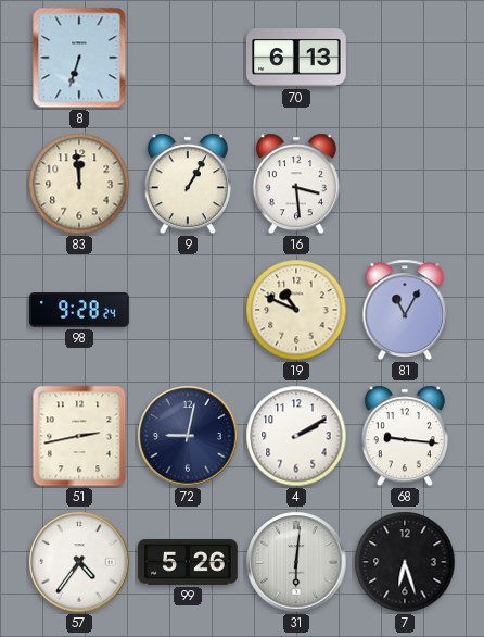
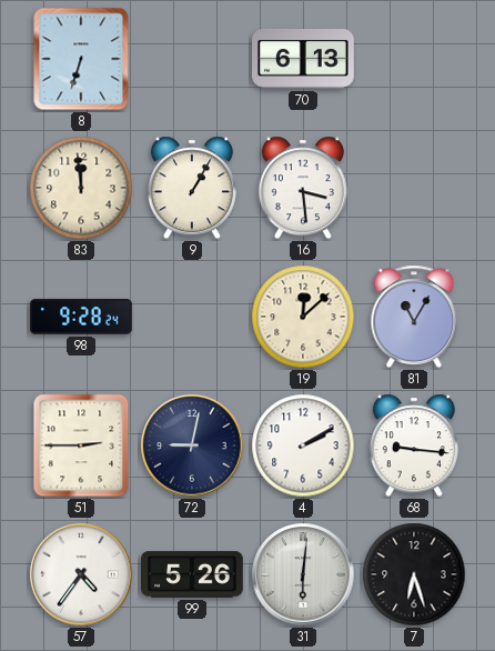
19: 10:49 -> 12:08 (303, 317)
51: 2:43 -> 2:45 (81, 445)
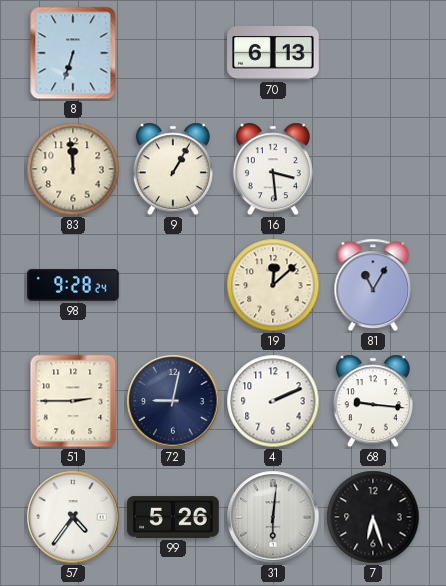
4: 2:10 -> 2:11 (273, 401)
